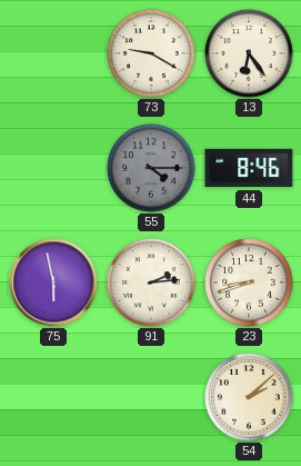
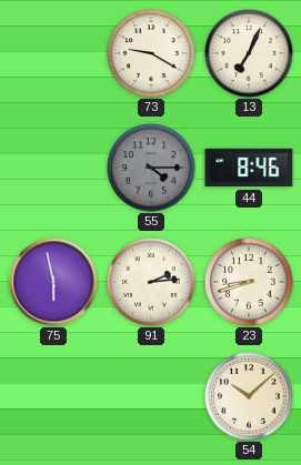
13: 6:24 -> 7:04 (249, 53)
54: 2:08 -> 10:08 (249, 396)
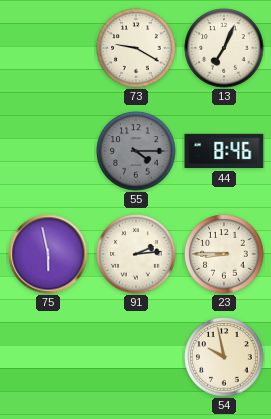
23: 8:42 -> 8:45 (224, 254)
54: 10:08 -> 9:58 (224, 357)
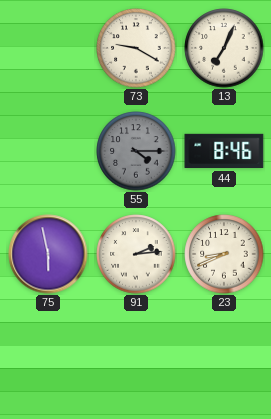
23: 8:45 -> 8:41 (224, 254)
54: 9:58 -> none (224, 357)
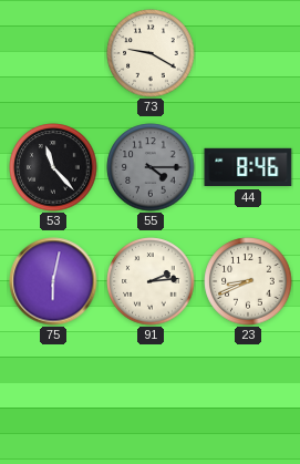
13: 7:04 -> none (224, 48)
53: none -> 11:23 (53, 167)
75: 5:58 -> 6:02 (53, 281)
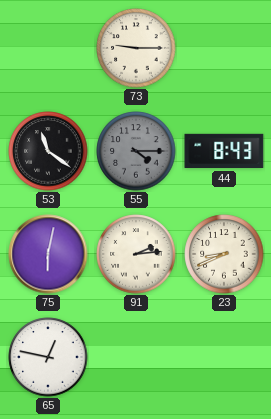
73: 9:20 -> 9:15 (136, 48)
53: 11:23 -> 11:21 (48, 151)
44: 8:46 -> 8:43 (224, 151)
65: none -> 12:47 (48, 357)
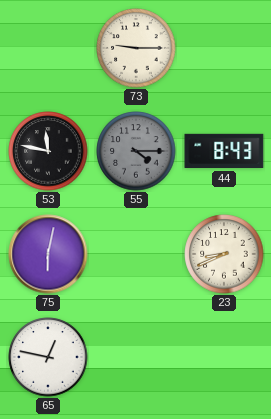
53: 11:21 -> 11:47 (48, 151)
91: 2:14 -> none (136, 254)
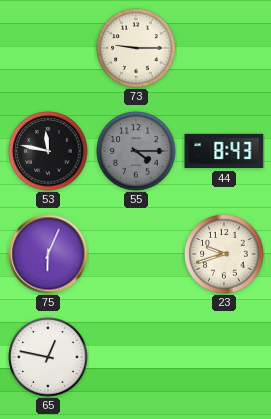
75: 6:02 -> 6:04 (48, 254)
23: 8:41 -> 9:42 (224, 254)
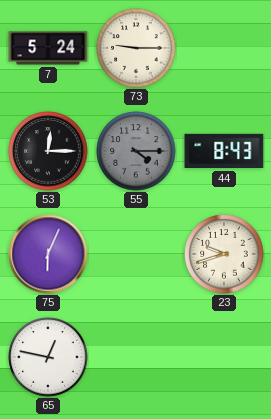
7: none -> 5:24 (48, 48)
53: 11:47 -> 12:15 (48, 151)
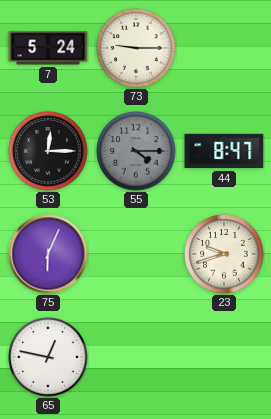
44: 8:43 -> 8:47 (224, 151)
